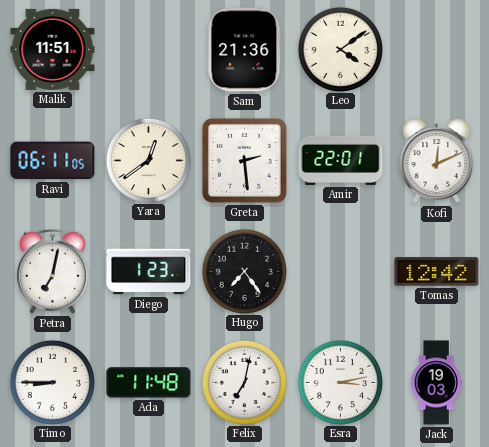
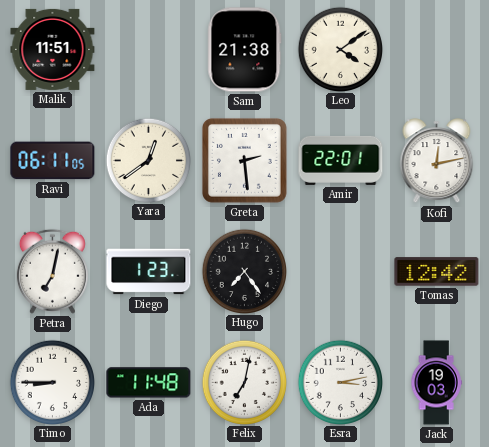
Sam: 21:36 -> 21:38 (245, 50)
Kofi: 12:11 -> 12:13 (437, 161)
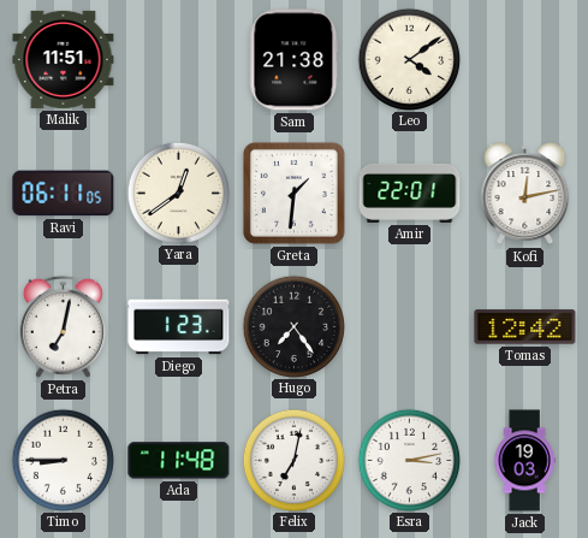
Greta: 2:29 -> 1:31 (293, 193)
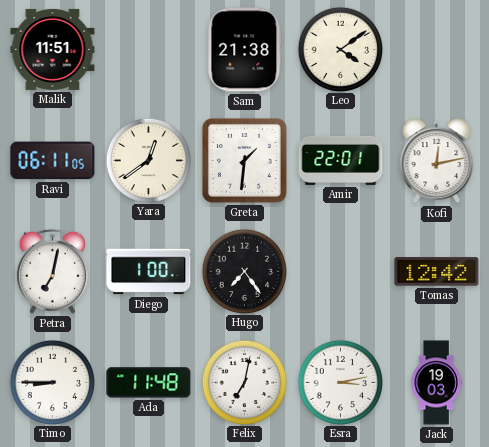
Diego: 1:23 -> 1:00 (149, 272)
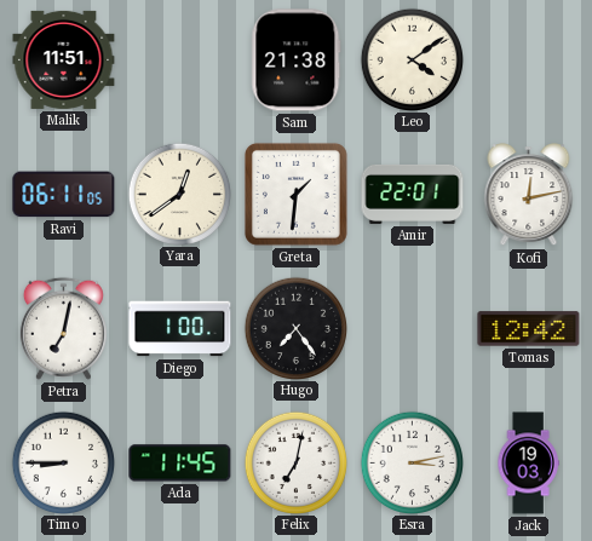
Ada: 11:48 -> 11:45 (180, 464)
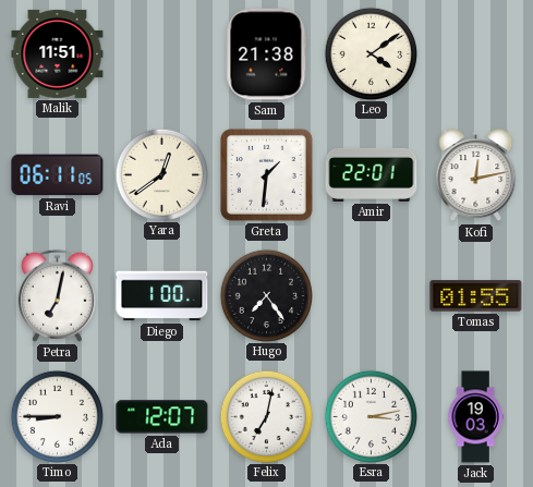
Tomas: 12:42 -> 01:55 (476, 296)
Ada: 11:45 -> 12:07 (162, 417)
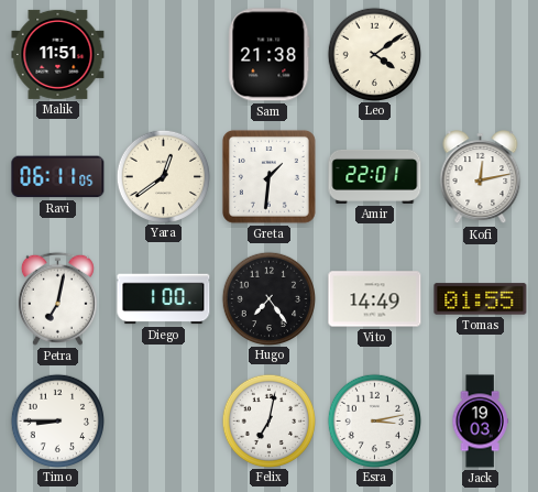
Vito: none -> 14:49 (375, 299)
Ada: 12:07 -> none (162, 417)
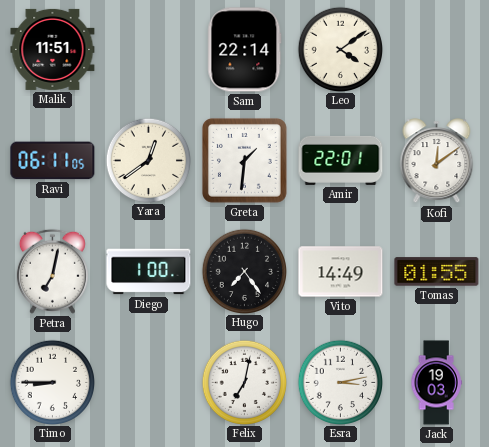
Sam: 21:38 -> 22:14 (245, 50)
Kofi: 12:13 -> 12:09 (437, 161)
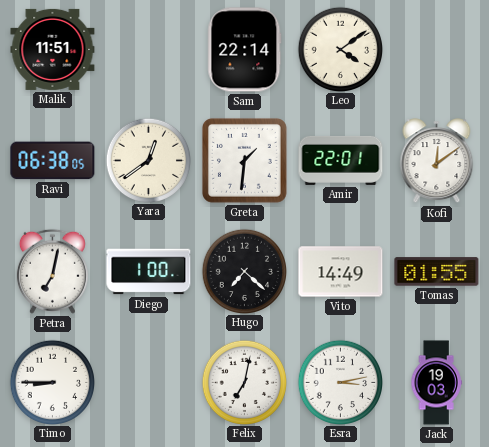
Ravi: 06:11 -> 06:38 (53, 161)
Hugo: 7:24 -> 7:22 (244, 271)
